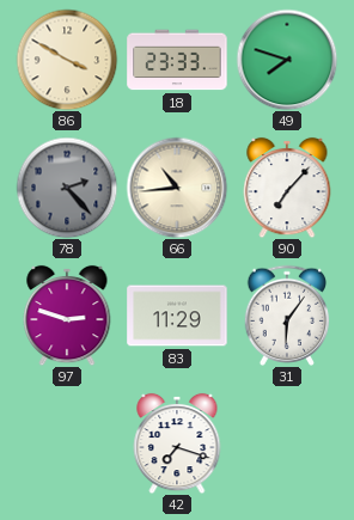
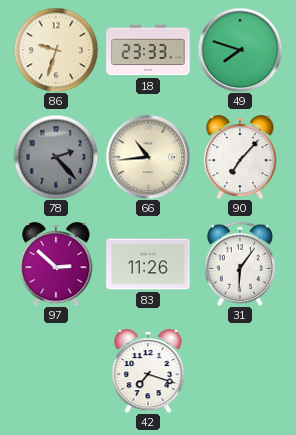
86: 3:50 -> 9:33 (56, 50)
97: 2:48 -> 2:52 (56, 264)
83: 11:29 -> 11:26 (148, 264)
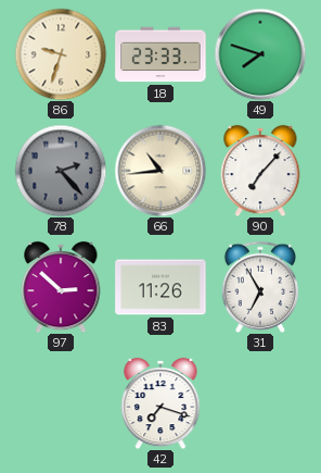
31: 6:06 -> 6:55 (260, 287)
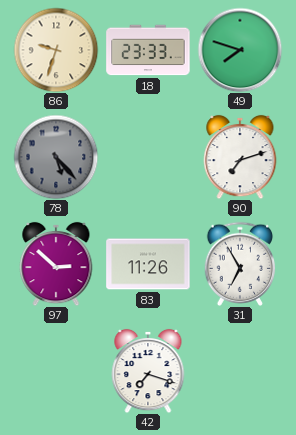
78: 2:23 -> 5:23 (56, 157)
66: 10:44 -> none (160, 171)
90: 7:07 -> 7:12 (240, 157)
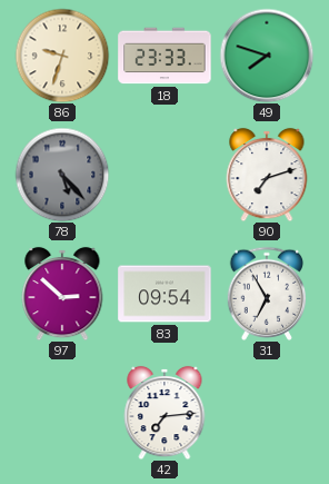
83: 11:26 -> 09:54 (164, 294)
42: 7:18 -> 7:14 (164, 413)
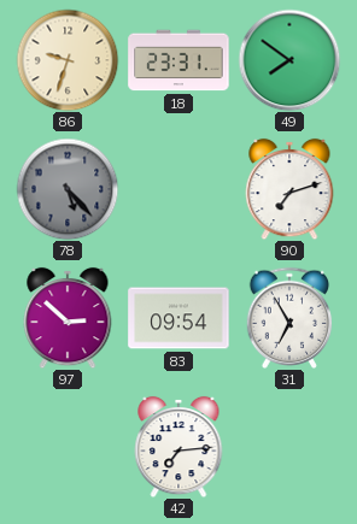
18: 23:33 -> 23:31 (178, 60)
49: 7:48 -> 7:51 (289, 60)
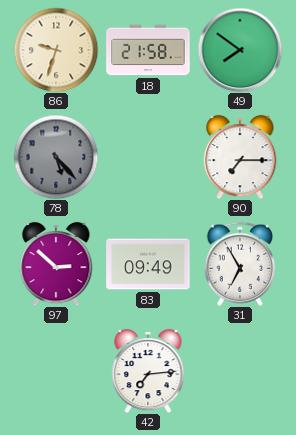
18: 23:31 -> 21:58 (148, 50)
90: 7:12 -> 7:15 (240, 157)
83: 09:54 -> 09:49 (148, 264)
